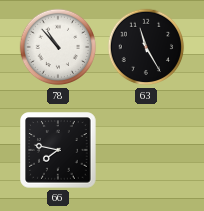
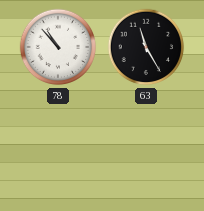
66: 7:47 -> none (58, 150)
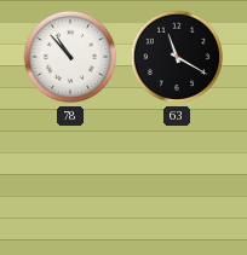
63: 11:25 -> 11:20 (177, 57)
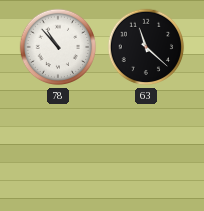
63: 11:20 -> 11:22 (146, 47)
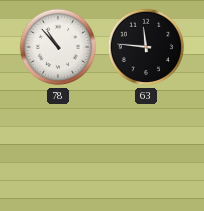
63: 11:22 -> 11:46 (146, 47)
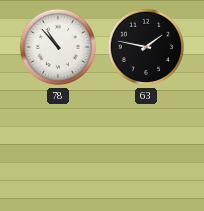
63: 11:46 -> 1:47 (146, 47)
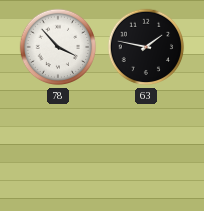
78: 10:53 -> 3:53 (58, 47)
